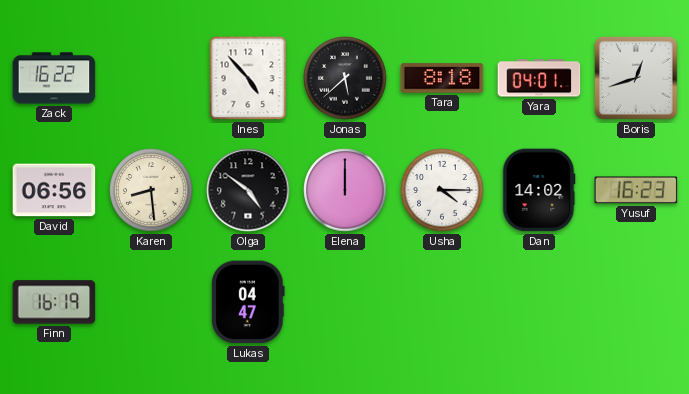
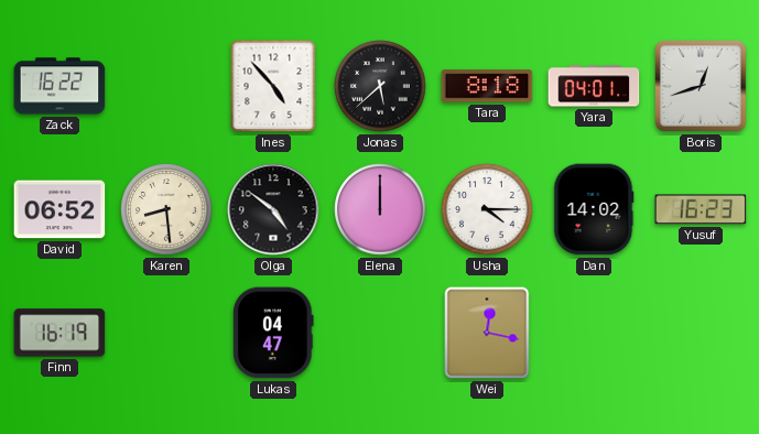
David: 06:56 -> 06:52 (59, 209)
Wei: none -> 12:17 (487, 333)
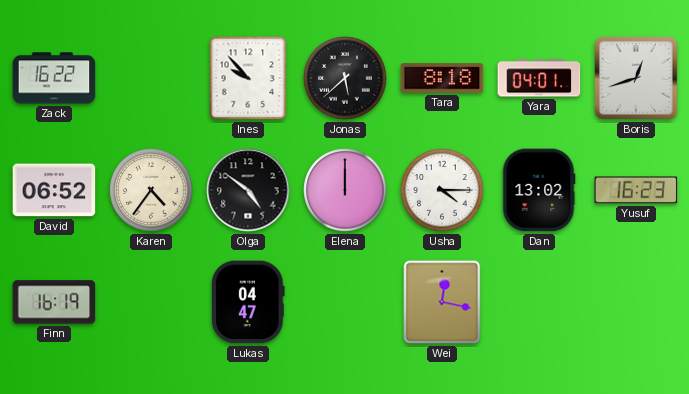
Ines: 4:53 -> 9:53 (248, 78)
Karen: 8:29 -> 4:36 (151, 190)
Dan: 14:02 -> 13:02 (539, 190)
